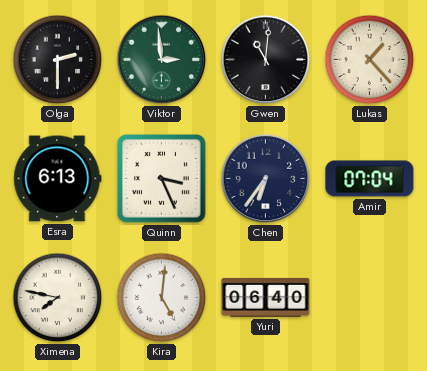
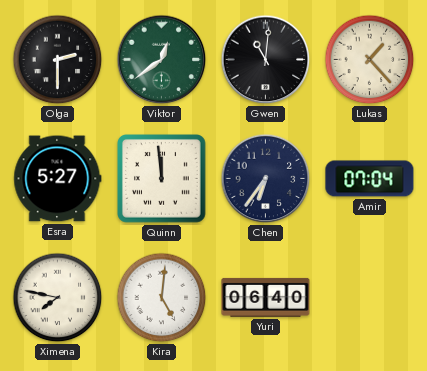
Viktor: 2:59 -> 12:39 (162, 60)
Esra: 6:13 -> 5:27 (58, 179)
Quinn: 3:26 -> 11:59 (162, 179)
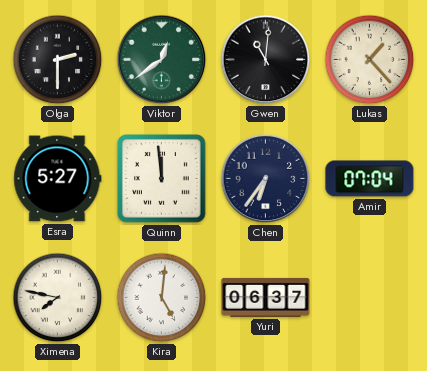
Yuri: 06:40 -> 06:37 (266, 297)
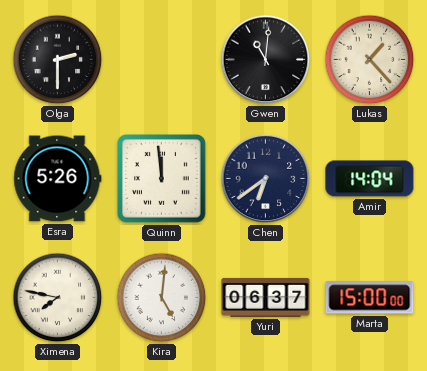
Viktor: 12:39 -> none (162, 60)
Esra: 5:27 -> 5:26 (58, 179)
Chen: 6:36 -> 6:39 (266, 179)
Amir: 07:04 -> 14:04 (370, 179)
Marta: none -> 15:00 (370, 298)
